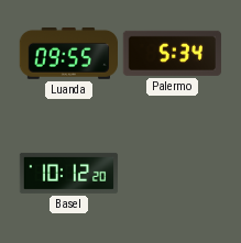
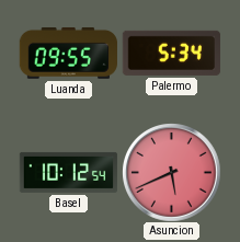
Basel: 10:12:20 -> 10:12:54 (68, 172)
Asuncion: none -> 5:41 (171, 172)
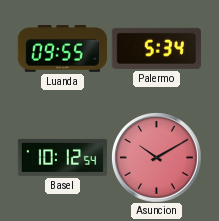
Asuncion: 5:41 -> 10:10 (156, 157)
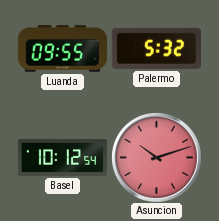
Palermo: 5:34 -> 5:32 (156, 48)
Asuncion: 10:10 -> 10:12 (156, 157)
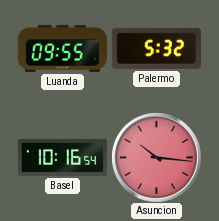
Basel: 10:12 -> 10:16 (62, 157)
Asuncion: 10:12 -> 10:16 (156, 157)
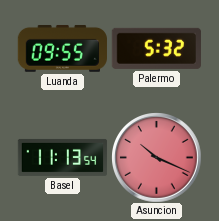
Basel: 10:16 -> 11:13 (62, 157)
Asuncion: 10:16 -> 10:19 (156, 157)
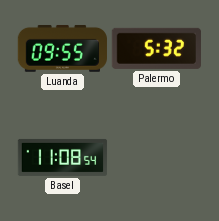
Basel: 11:13 -> 11:08 (62, 157)
Asuncion: 10:19 -> none (156, 157)
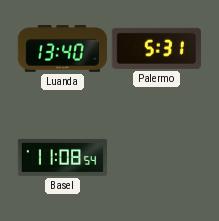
Luanda: 09:55 -> 13:40 (62, 48)
Palermo: 5:32 -> 5:31 (156, 48)
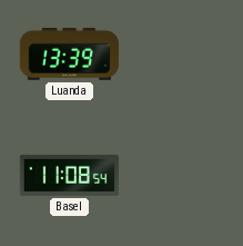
Luanda: 13:40 -> 13:39 (69, 53)
Palermo: 5:31 -> none (156, 48)
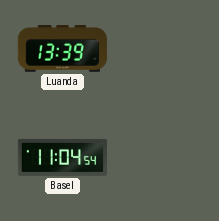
Basel: 11:08 -> 11:04 (62, 157)
